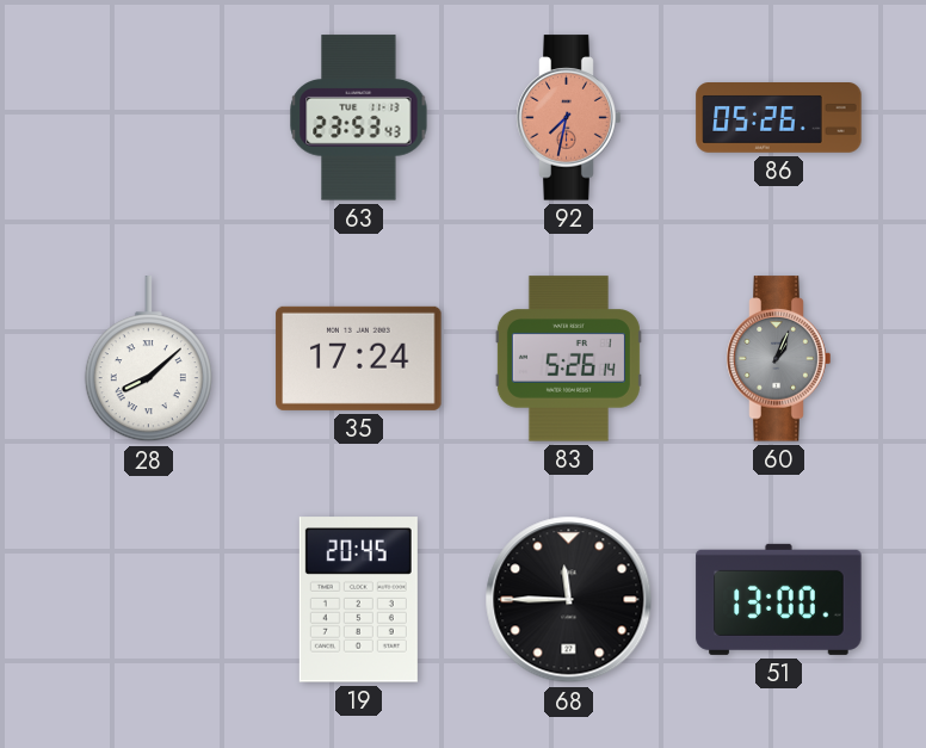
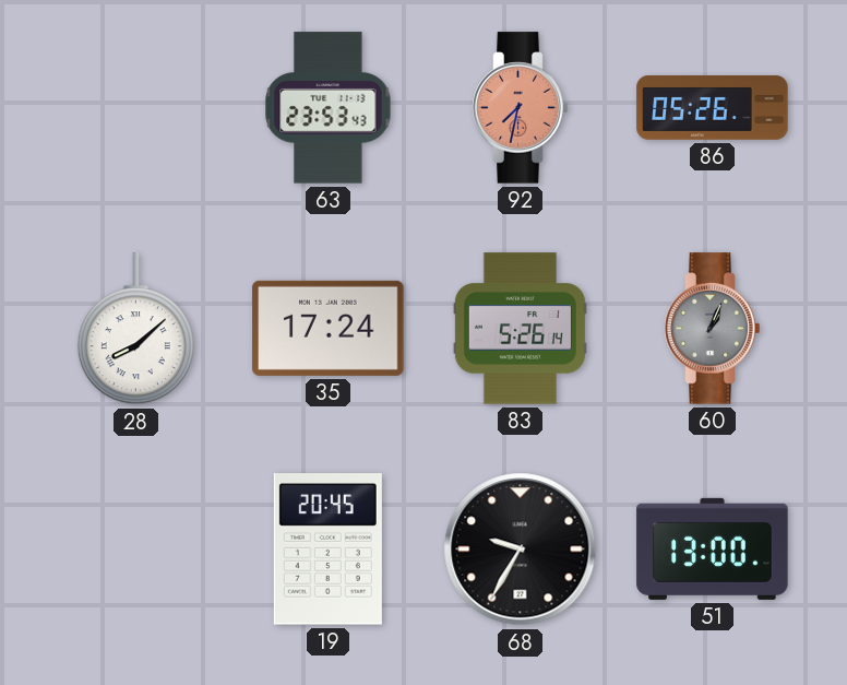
68: 11:45 -> 9:35 (521, 550)
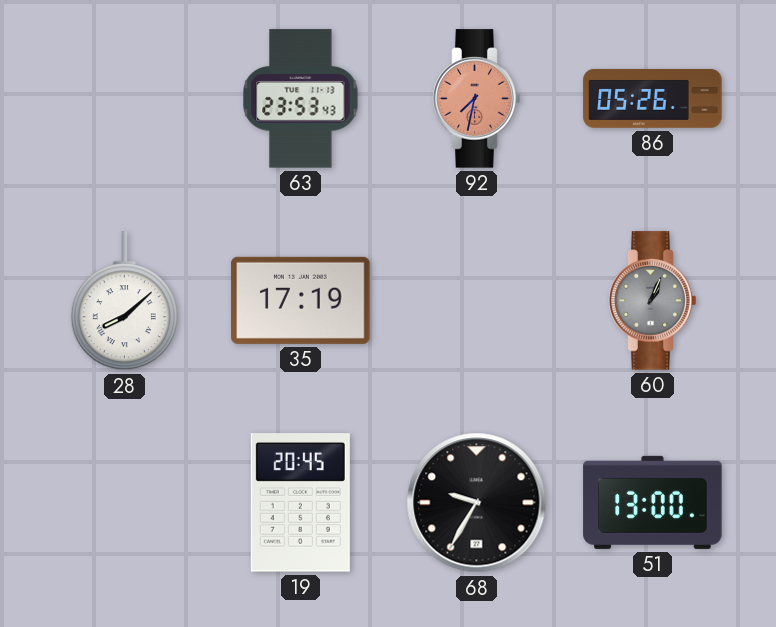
35: 17:24 -> 17:19 (301, 300)
83: 5:26 -> none (520, 329)
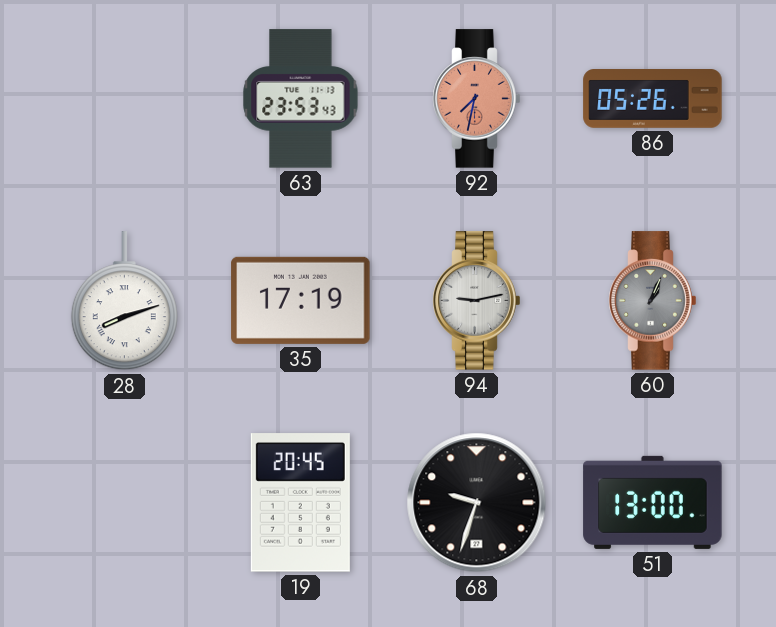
28: 8:08 -> 8:12 (124, 301)
94: none -> 9:13 (477, 301)
68: 9:35 -> 9:33 (477, 503)
